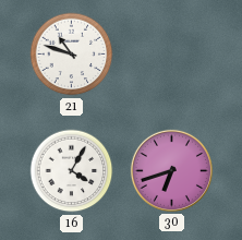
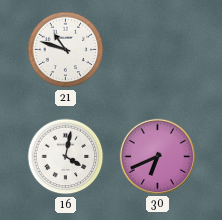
16: 4:05 -> 4:02 (66, 157)
30: 6:42 -> 6:41 (157, 156)
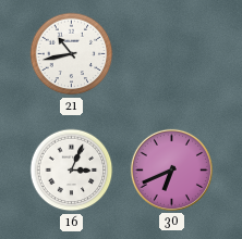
21: 10:48 -> 10:43 (72, 54)
16: 4:02 -> 3:04 (72, 171)
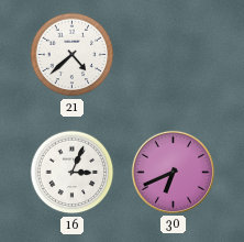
21: 10:43 -> 4:38 (73, 55)
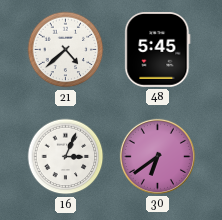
48: none -> 5:45 (158, 50)
30: 6:41 -> 6:39 (157, 156)
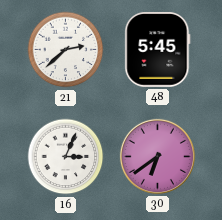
21: 4:38 -> 2:38 (66, 50)
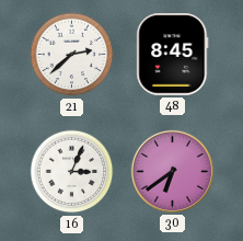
48: 5:45 -> 8:45 (173, 55)
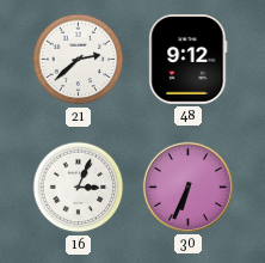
48: 8:45 -> 9:12 (189, 60)
30: 6:39 -> 6:34 (187, 186)
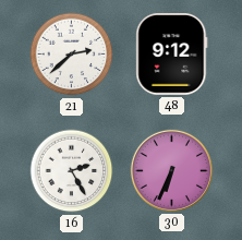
16: 3:04 -> 2:25 (72, 171)
